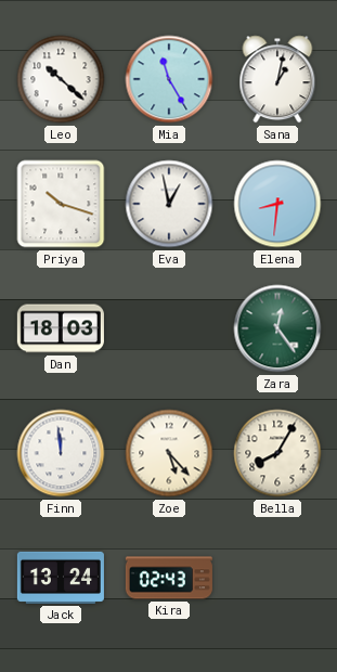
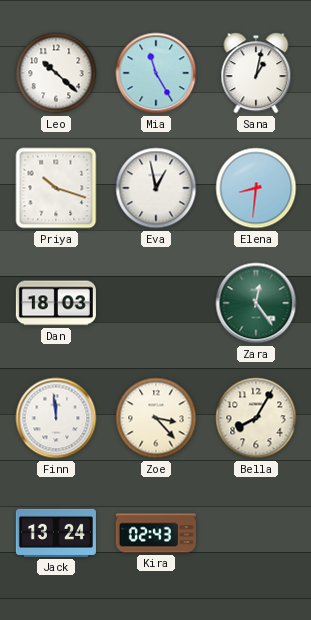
Zoe: 5:23 -> 3:23 (156, 418)
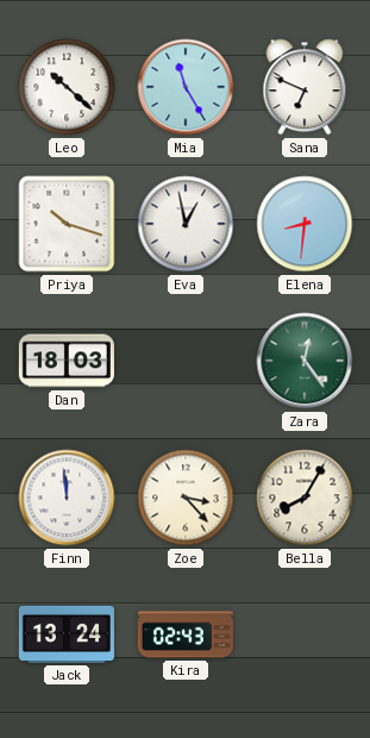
Sana: 1:02 -> 6:49 (305, 87)
